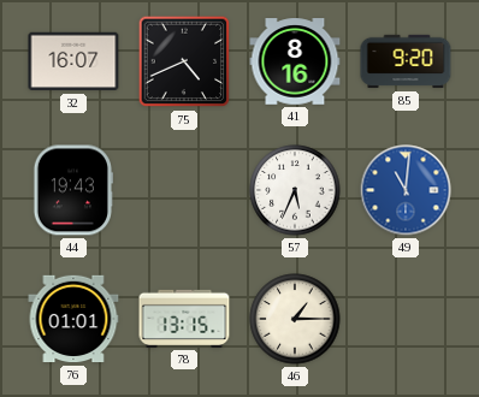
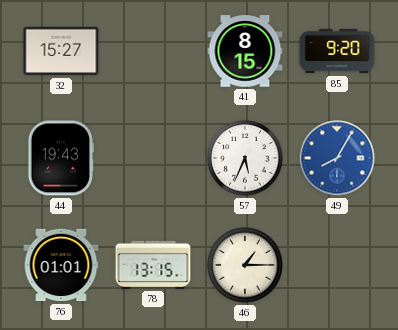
32: 16:07 -> 15:27 (61, 51)
75: 4:41 -> none (184, 61)
41: 8:16 -> 8:15 (245, 51)
49: 11:01 -> 8:05 (337, 158)
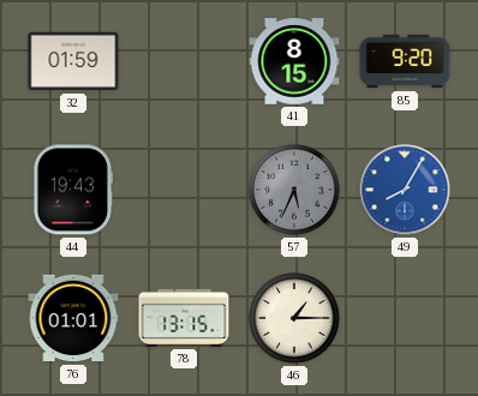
32: 15:27 -> 01:59 (73, 61)
57 dial: white -> grey (294, 190)
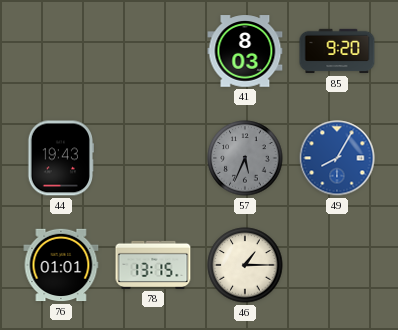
32: 01:59 -> none (73, 61)
41: 8:15 -> 8:03 (245, 51)
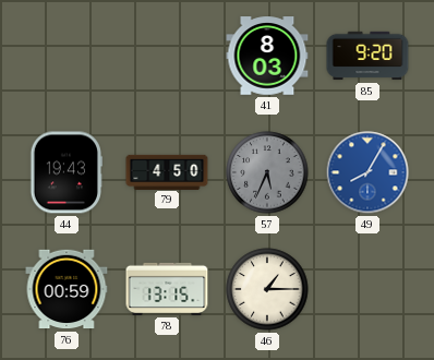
79: none -> 4:50 (167, 171)
76: 01:01 -> 00:59 (67, 289)
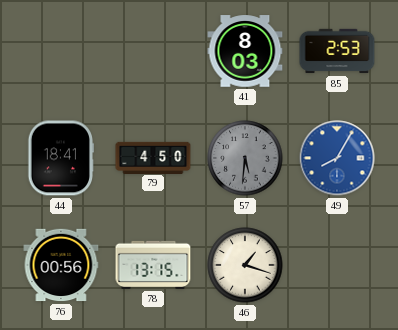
85: 9:20 -> 2:53 (337, 51)
44: 19:43 -> 18:41 (60, 158)
57: 5:34 -> 5:31 (245, 158)
76: 00:59 -> 00:56 (61, 265)
46: 1:15 -> 1:18 (245, 265)
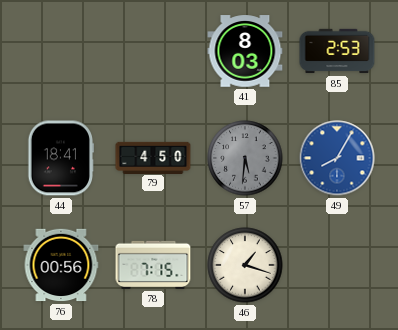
78: 13:15 -> 7:15 (153, 265)
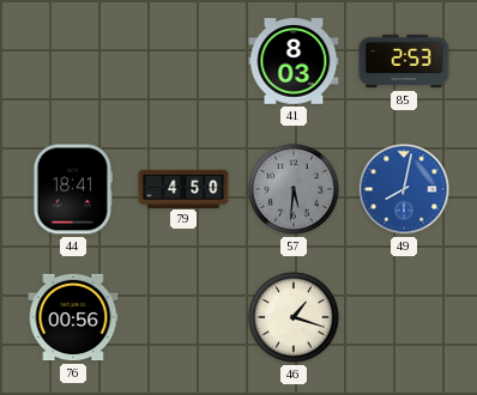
49: 8:05 -> 8:02 (404, 189)
78: 7:15 -> none (153, 265)
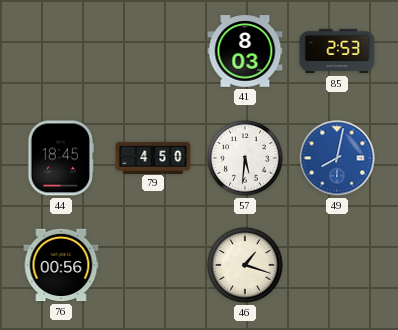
44: 18:41 -> 18:45 (60, 158)
57 dial: grey -> white (245, 158)
